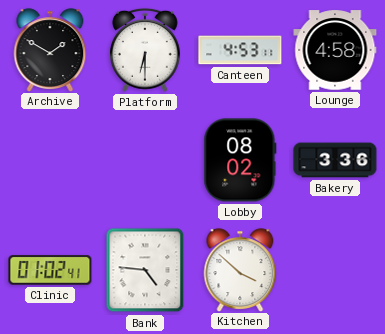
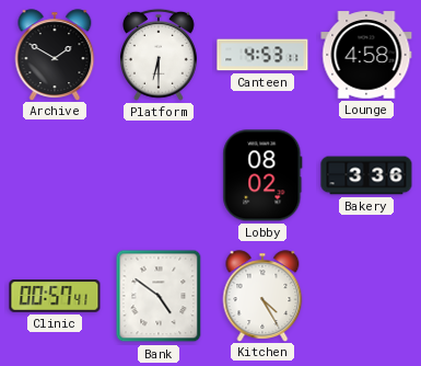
Clinic: 01:02 -> 00:57 (55, 296)
Bank: 4:46 -> 4:51 (159, 296)
Kitchen: 3:52 -> 4:25 (262, 296)
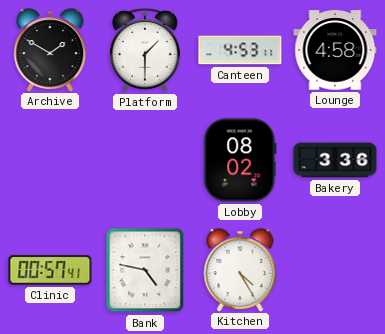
Platform: 6:30 -> 1:30 (145, 50)
Bank: 4:51 -> 4:47 (145, 270)
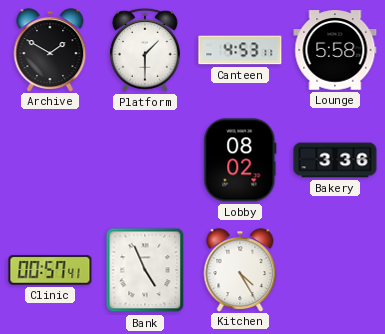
Lounge: 4:58 -> 5:58 (335, 50)
Bank: 4:47 -> 4:56 (145, 270)
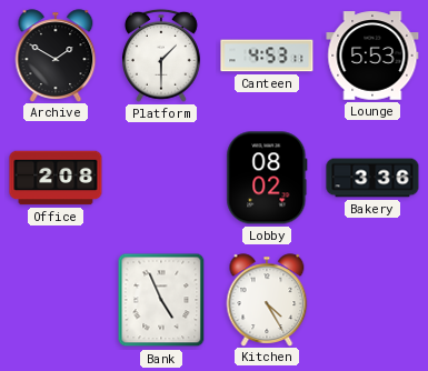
Lounge: 5:58 -> 5:53 (372, 56)
Office: none -> 2:08 (56, 178)
Clinic: 00:57 -> none (50, 270)
